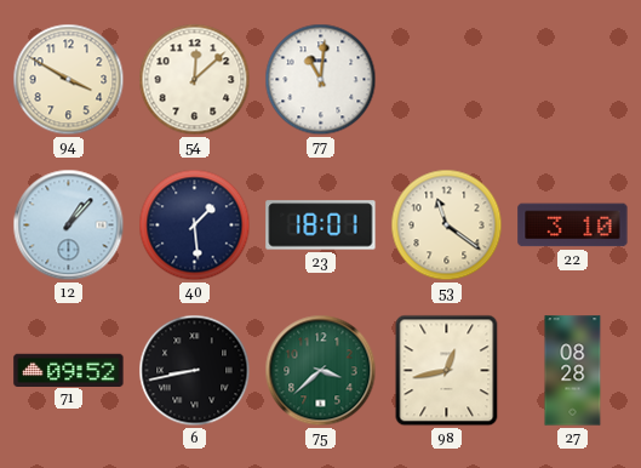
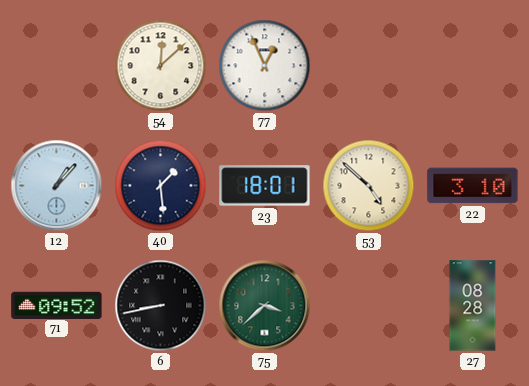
94: 3:50 -> none (69, 80)
77: 11:01 -> 12:56 (265, 66)
53: 11:21 -> 4:52 (369, 186)
98: 12:43 -> none (447, 371)
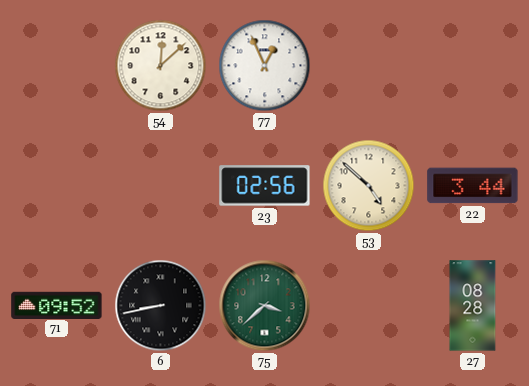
12: 1:07 -> none (57, 186)
40: 1:29 -> none (161, 186)
23: 18:01 -> 02:56 (265, 186)
22: 3:10 -> 3:44 (473, 186)
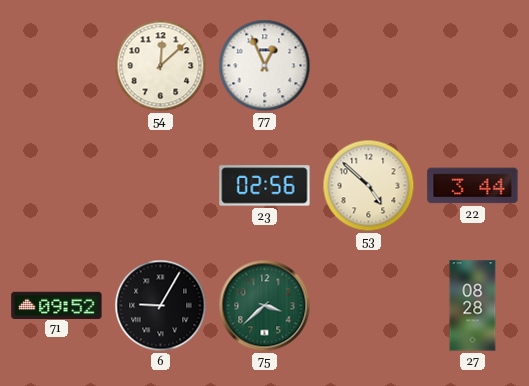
6: 8:43 -> 9:05 (161, 306)
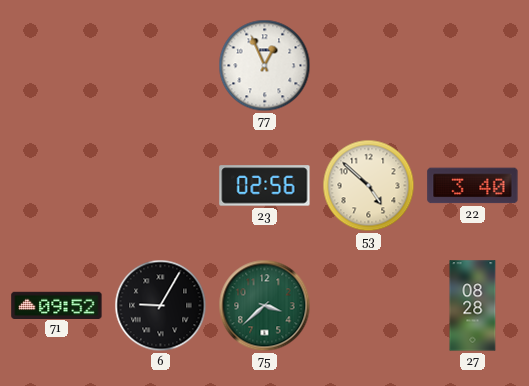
54: 12:08 -> none (161, 66)
22: 3:44 -> 3:40 (473, 186)
